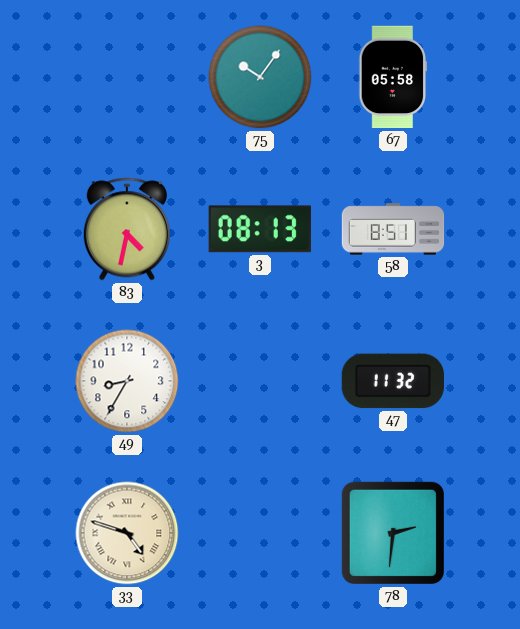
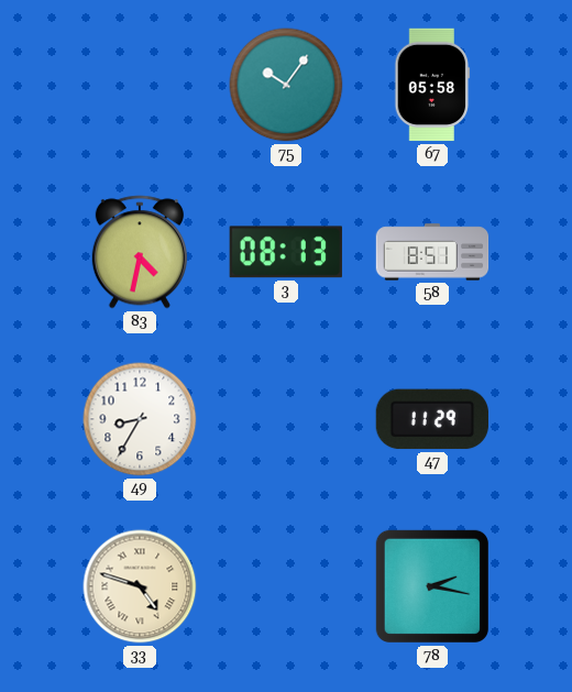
47: 11:32 -> 11:29 (432, 419)
78: 2:31 -> 2:17 (432, 586)
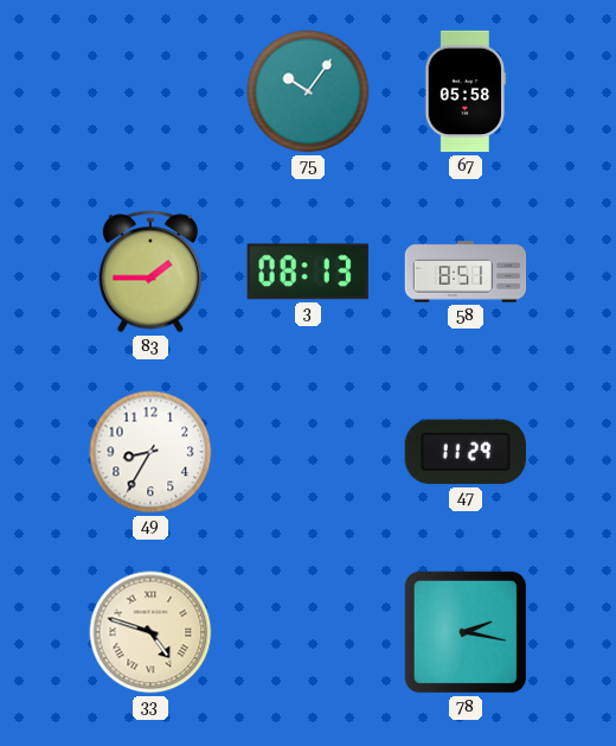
83: 4:32 -> 1:45 (150, 272)
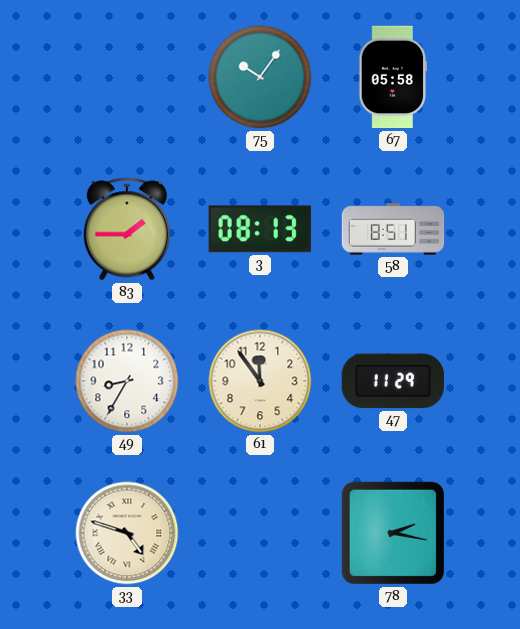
61: none -> 11:54 (260, 381)
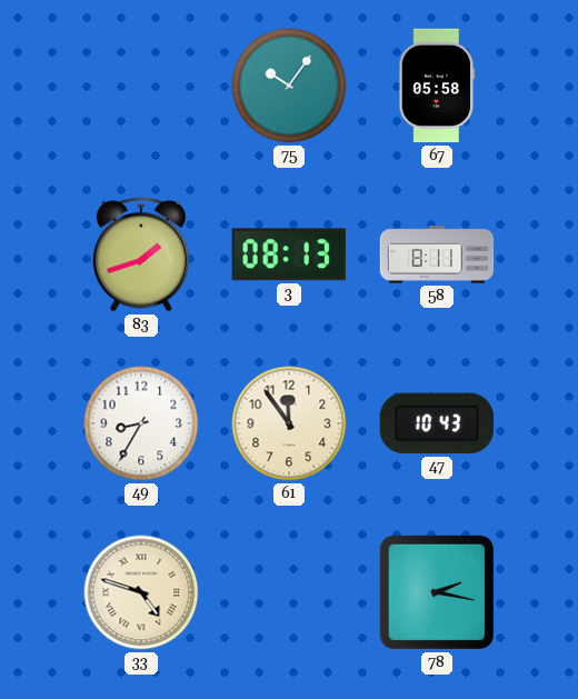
83: 1:45 -> 1:42 (141, 254)
58: 8:51 -> 8:11 (437, 254)
47: 11:29 -> 10:43 (437, 423)
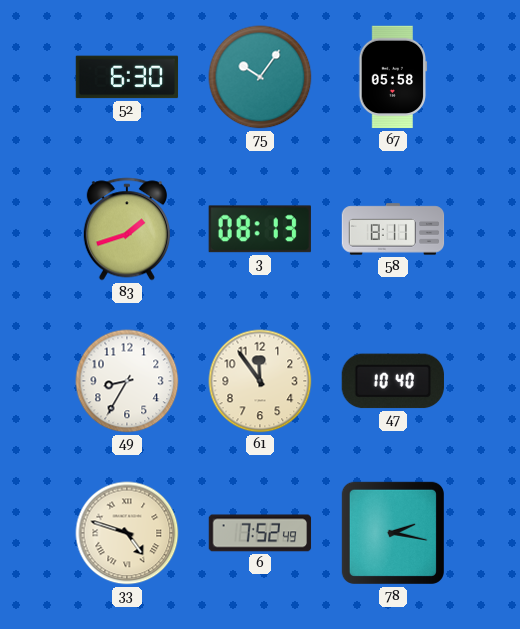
52: none -> 6:30 (127, 77)
47: 10:43 -> 10:40 (393, 381)
6: none -> 7:52 (260, 533)
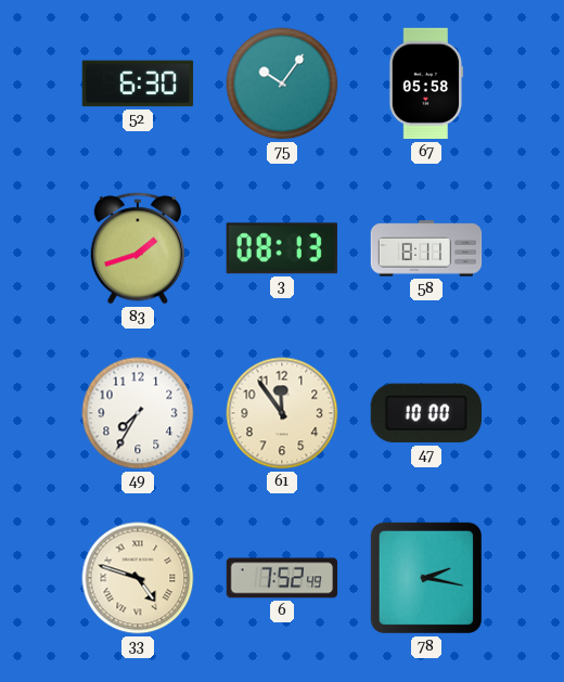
49: 8:35 -> 7:35 (138, 413)
47: 10:40 -> 10:00 (426, 413)
